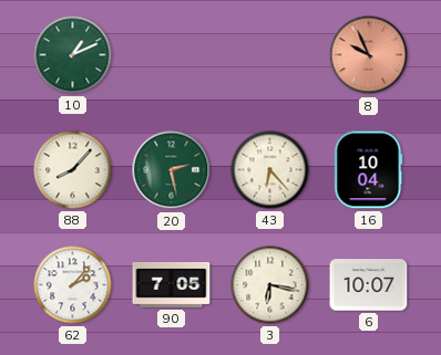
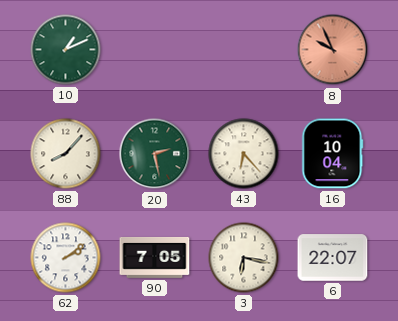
62: 2:07 -> 2:09 (66, 258)
6: 10:07 -> 22:07 (333, 258)
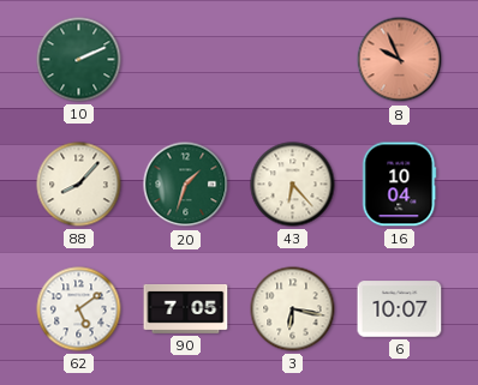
10: 1:11 -> 2:11 (79, 60)
20: 2:28 -> 1:33 (186, 185)
62: 2:09 -> 5:09 (79, 309)
6: 22:07 -> 10:07 (400, 309)
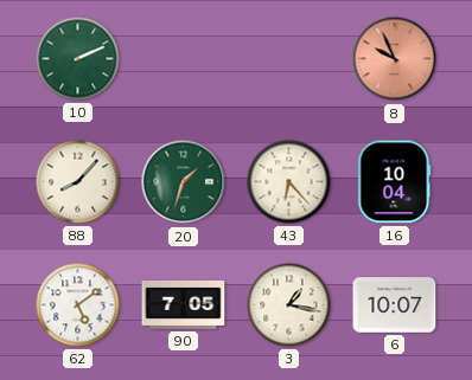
3: 6:17 -> 1:17 (289, 305)
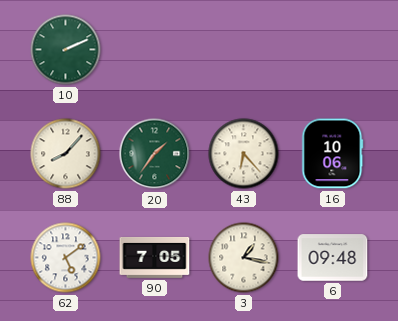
8: 9:56 -> none (395, 59)
20: 1:33 -> 1:36 (155, 154)
16: 10:04 -> 10:06 (333, 154)
6: 10:07 -> 09:48 (333, 258)
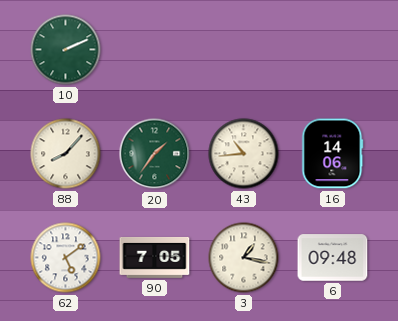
43: 6:23 -> 10:44 (244, 154)
16: 10:06 -> 14:06 (333, 154)
